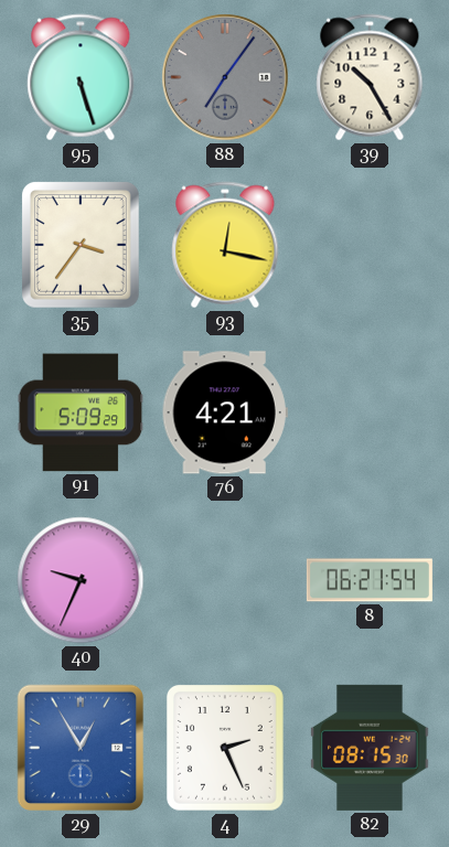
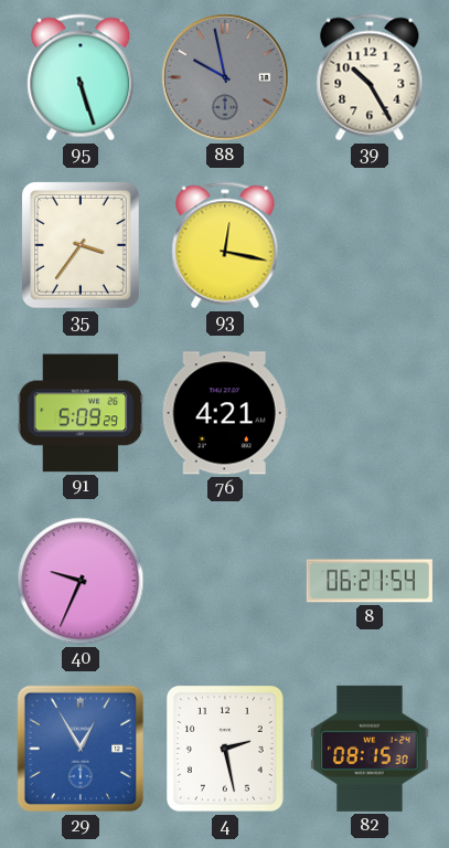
88: 7:06 -> 9:58 (225, 77)
4: 2:26 -> 2:28 (226, 750)
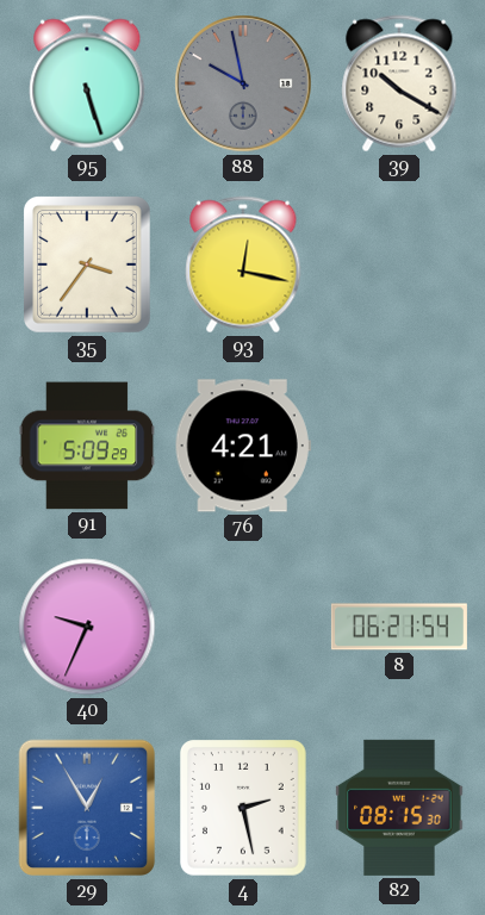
39: 10:25 -> 10:20 (399, 83)
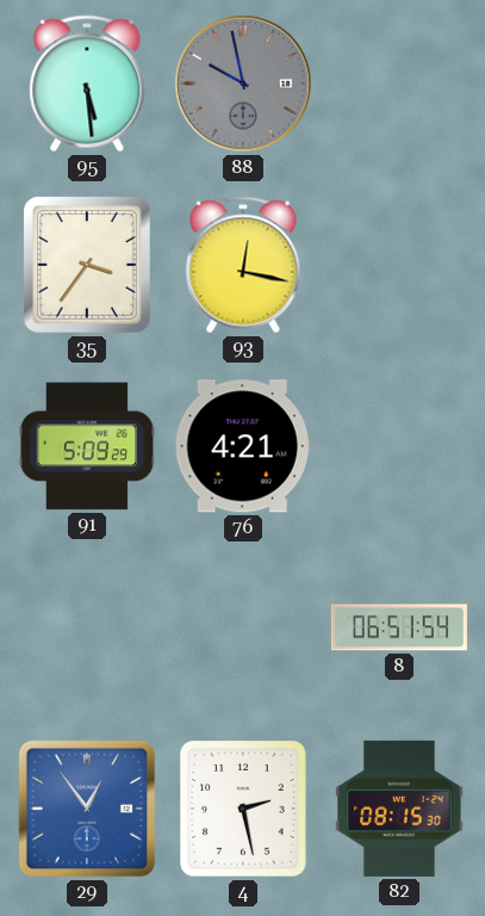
95: 5:27 -> 5:29 (87, 83)
39: 10:20 -> none (399, 83)
40: 9:34 -> none (87, 627)
8: 06:21 -> 06:51 (399, 627)
29: 12:55 -> 12:54 (87, 809)
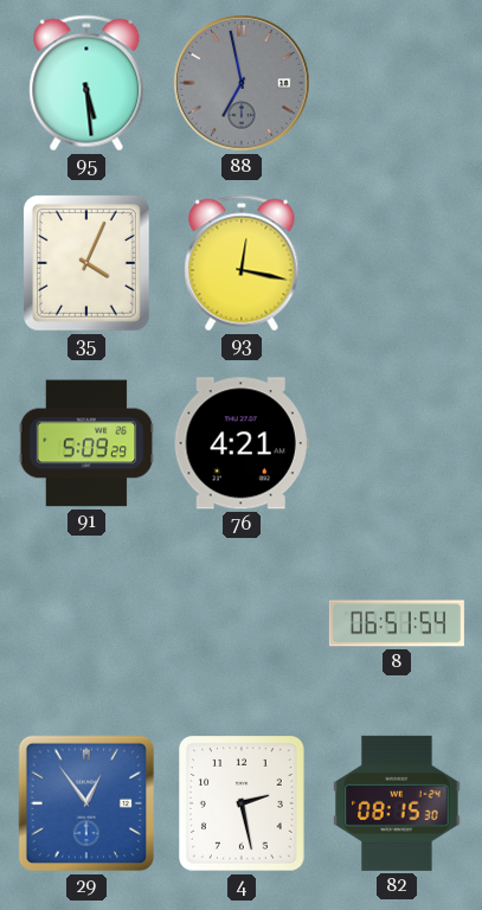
88: 9:58 -> 6:58 (242, 83)
35: 3:36 -> 4:04 (88, 264)
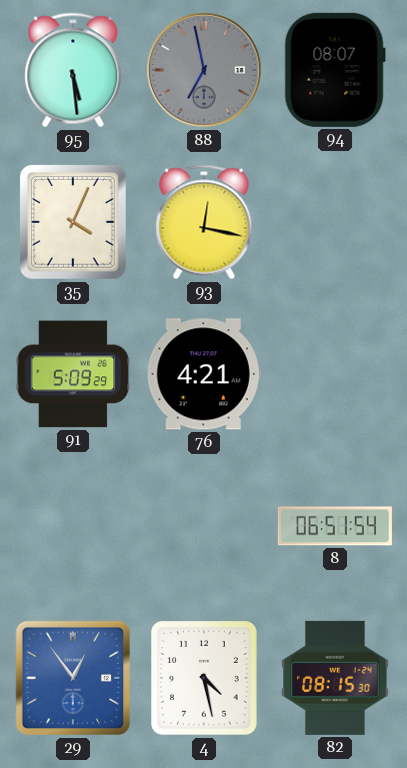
94: none -> 08:07 (335, 70)
4: 2:28 -> 4:28 (205, 679)
